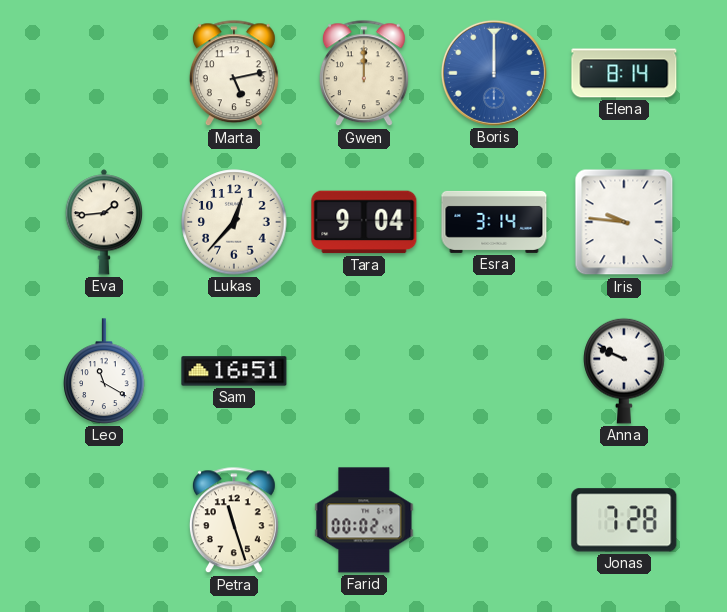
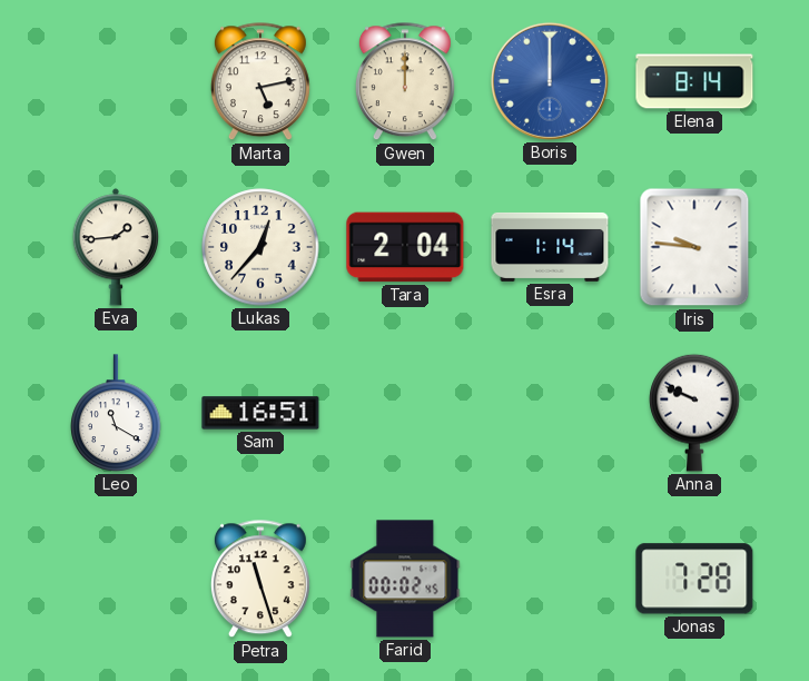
Tara: 9:04 -> 2:04 (405, 247)
Esra: 3:14 -> 1:14 (550, 247)
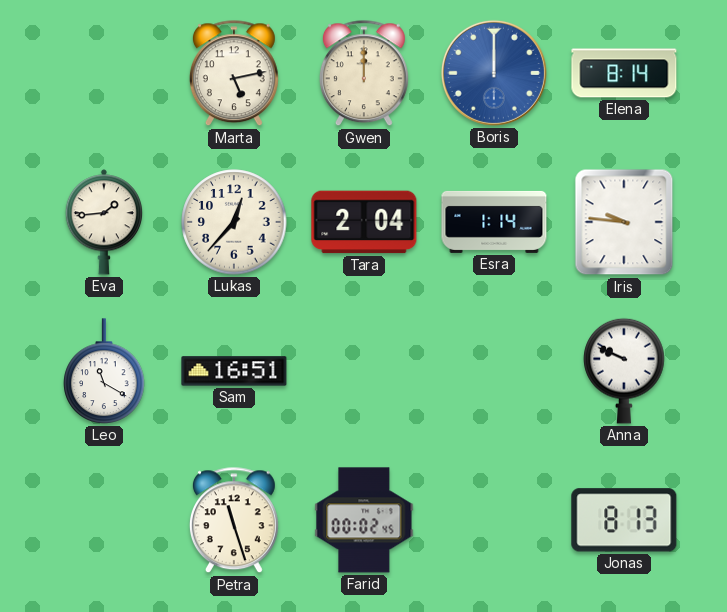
Jonas: 7:28 -> 8:13 (624, 520)
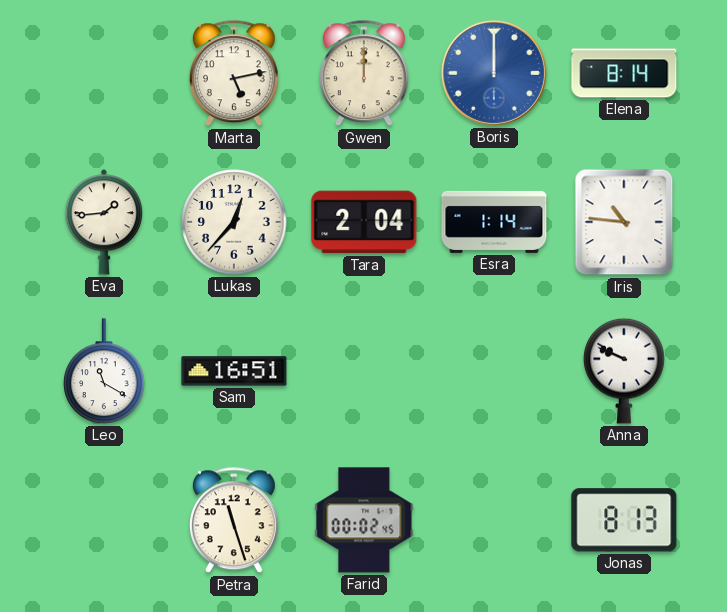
Iris: 9:46 -> 10:46 (624, 222)
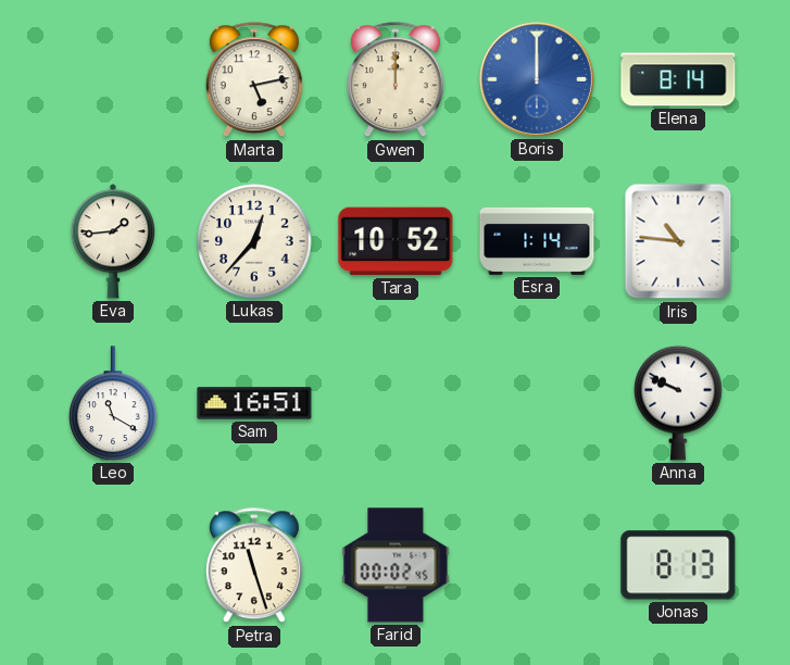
Tara: 2:04 -> 10:52 (396, 241)
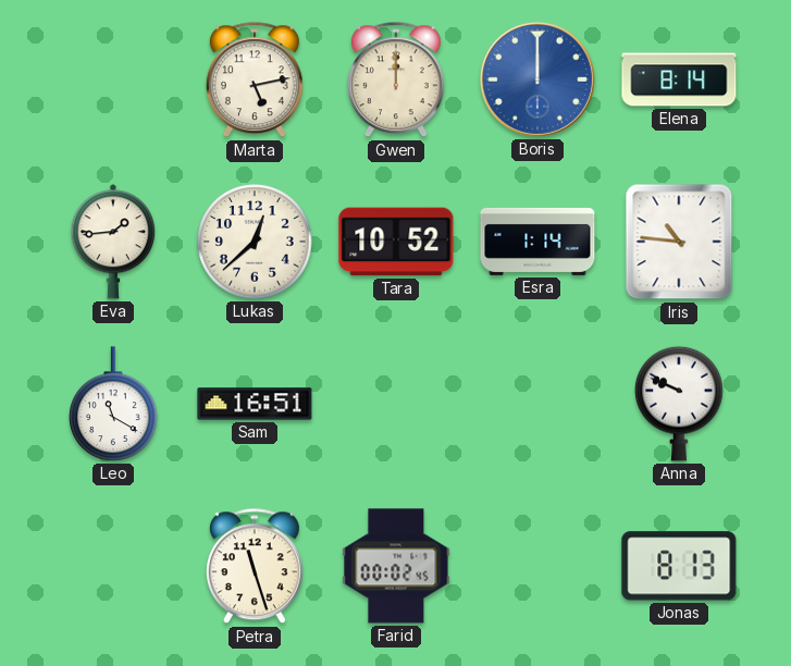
Lukas: 12:37 -> 12:38 (255, 242)
